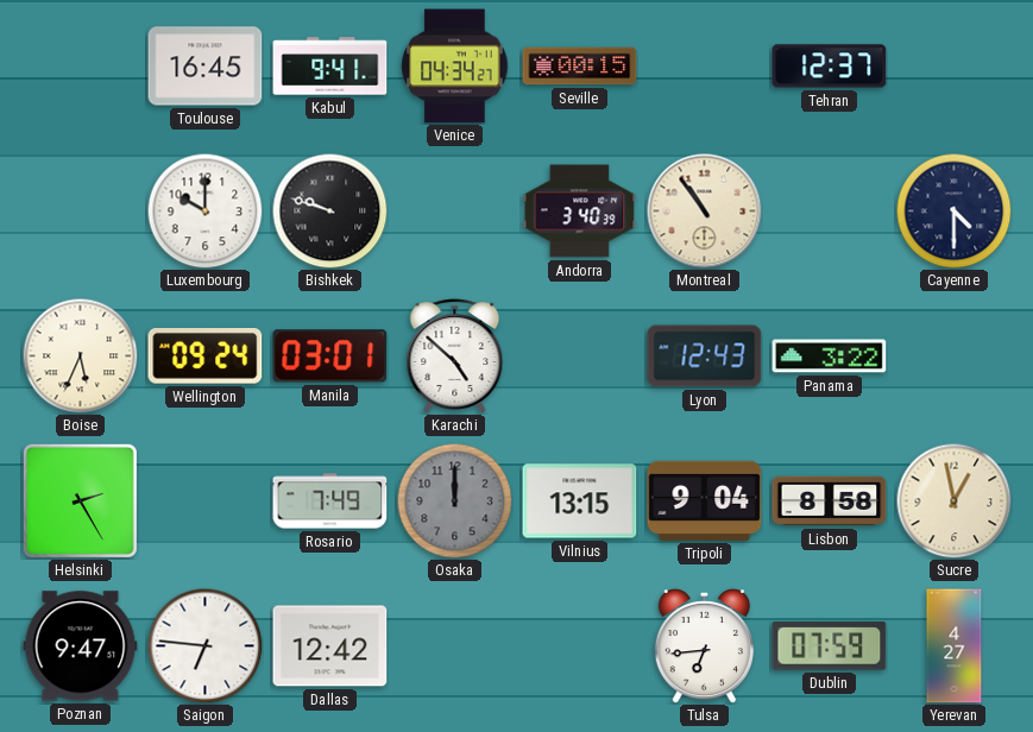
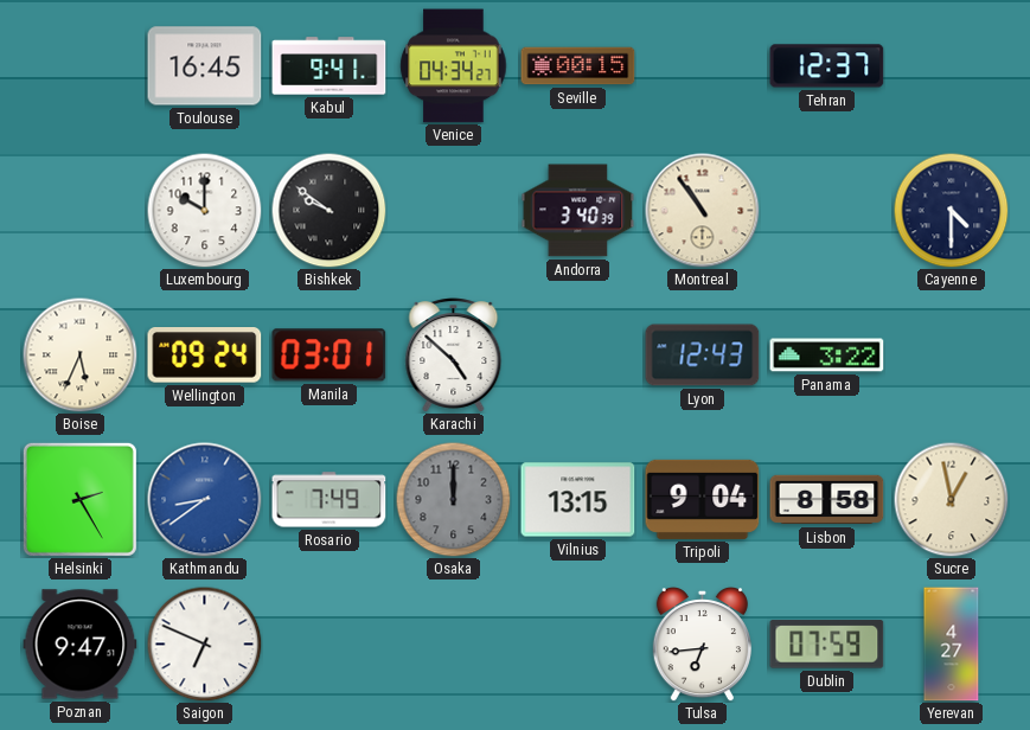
Bishkek: 9:48 -> 9:51 (328, 210)
Kathmandu: none -> 8:39 (205, 500)
Saigon: 6:46 -> 6:49 (204, 643)
Dallas: 12:42 -> none (330, 646)
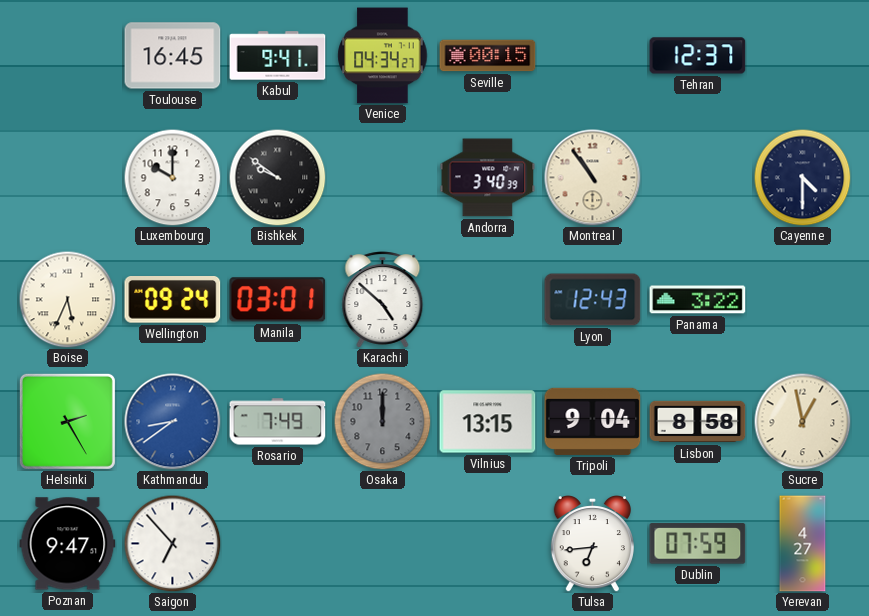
Saigon: 6:49 -> 6:53 (172, 543)
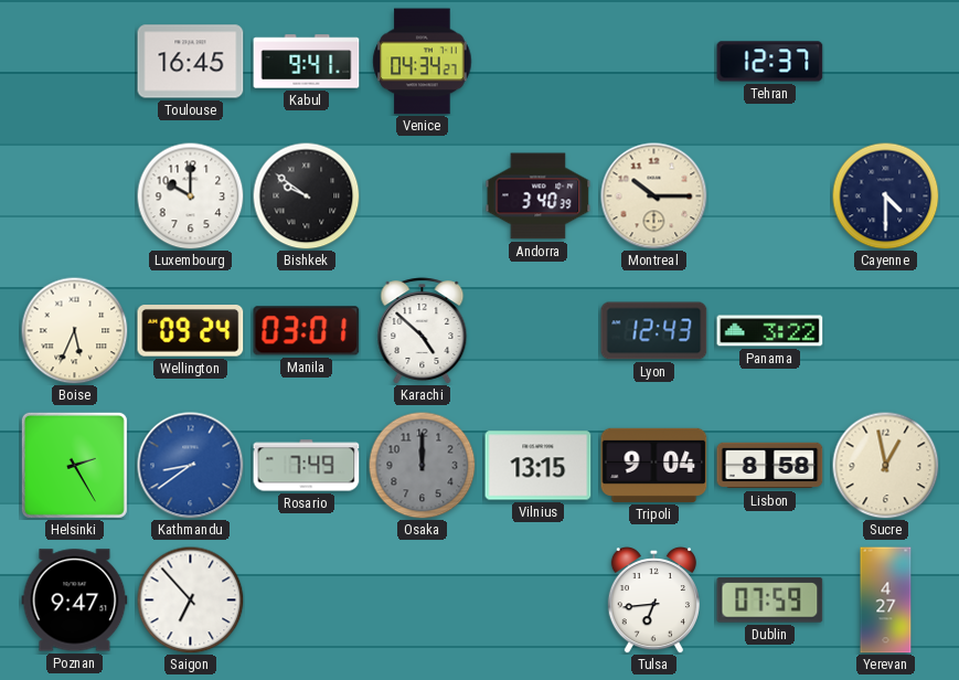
Seville: 00:15 -> none (488, 56)
Montreal: 10:54 -> 10:15 (654, 196)
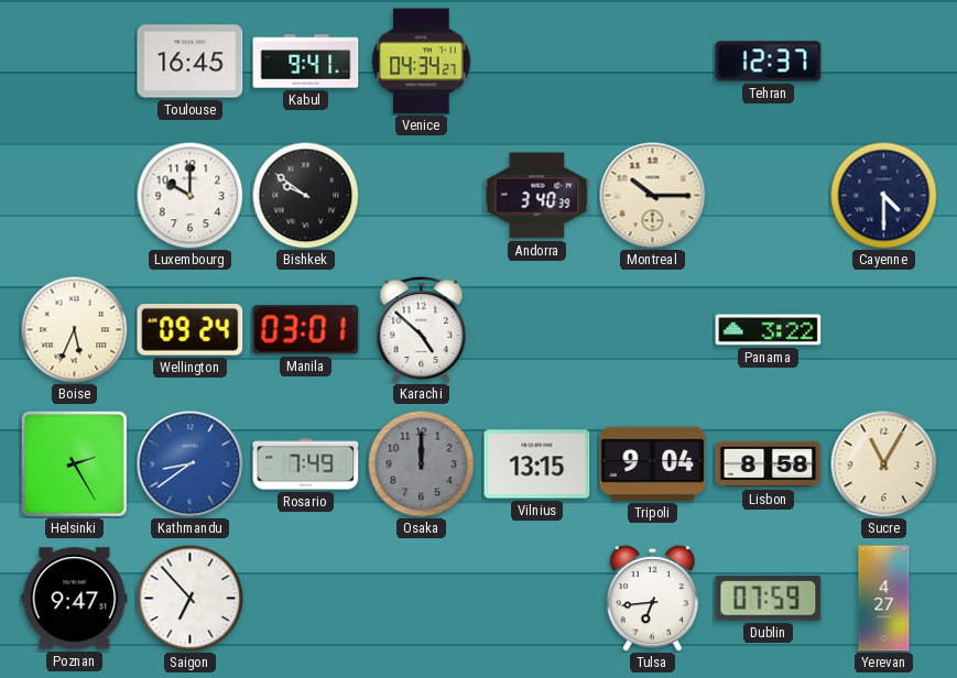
Lyon: 12:43 -> none (654, 331)
Sucre: 12:58 -> 11:05 (883, 463)
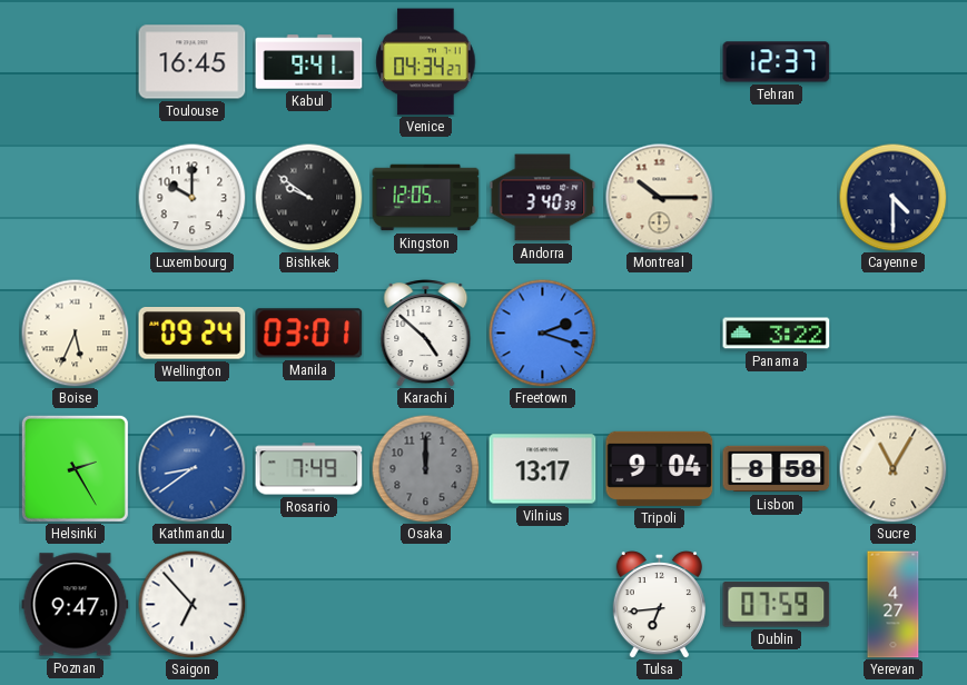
Kingston: none -> 12:05 (426, 198)
Freetown: none -> 2:18 (542, 332)
Vilnius: 13:15 -> 13:17 (543, 469)
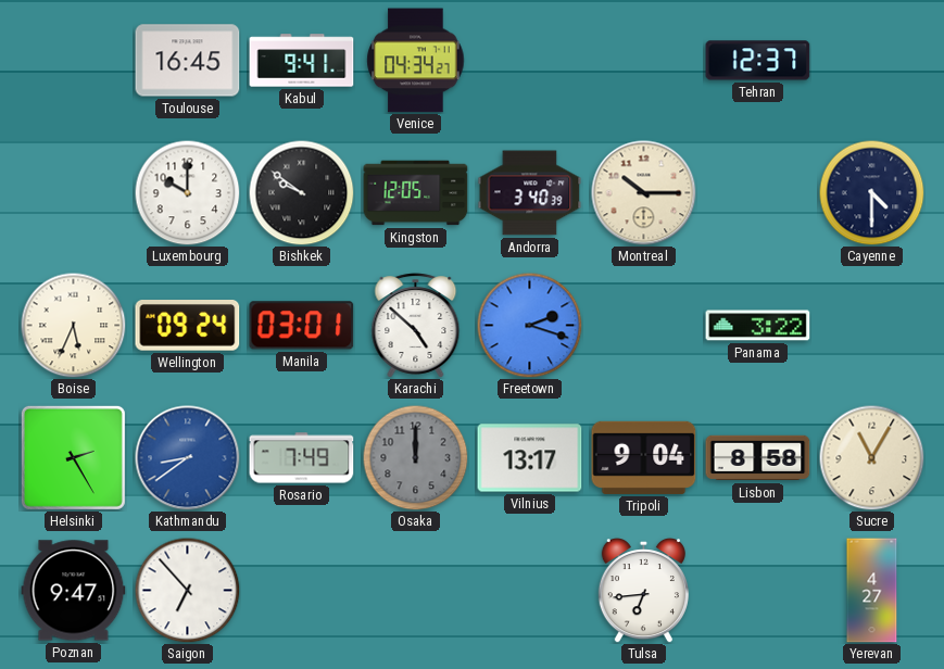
Dublin: 07:59 -> none (777, 605)
